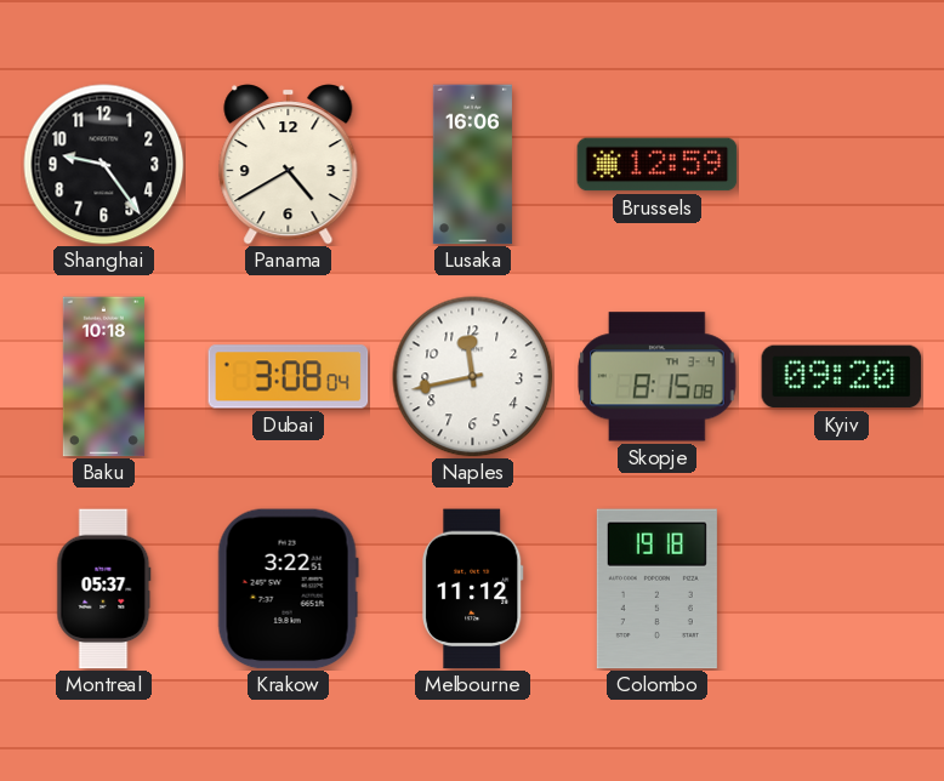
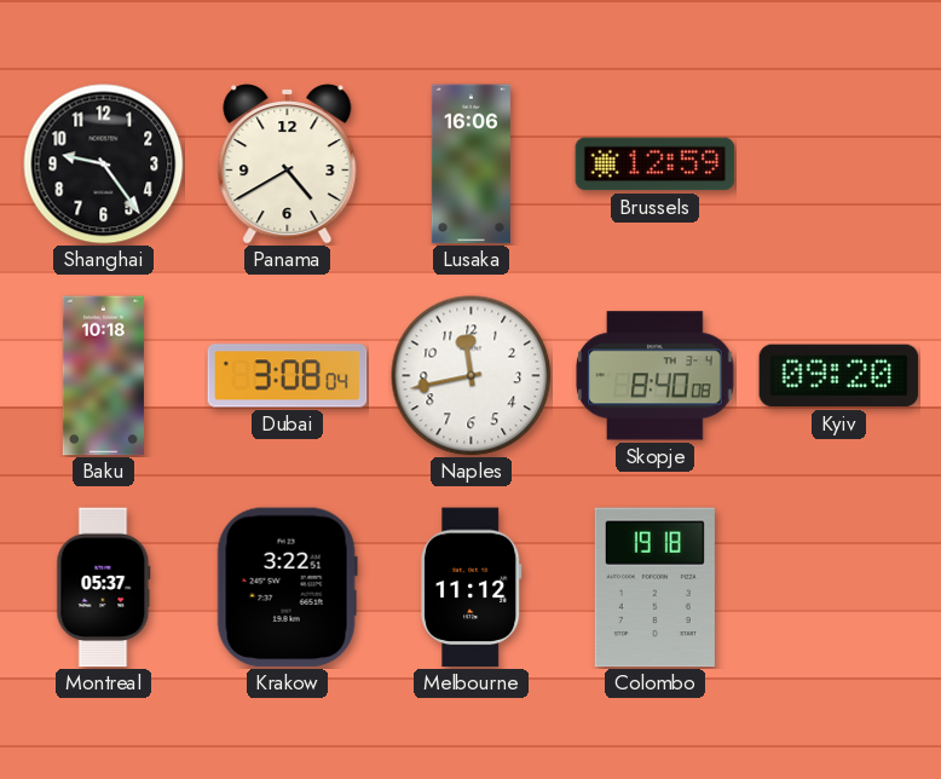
Skopje: 8:15 -> 8:40 (656, 376)
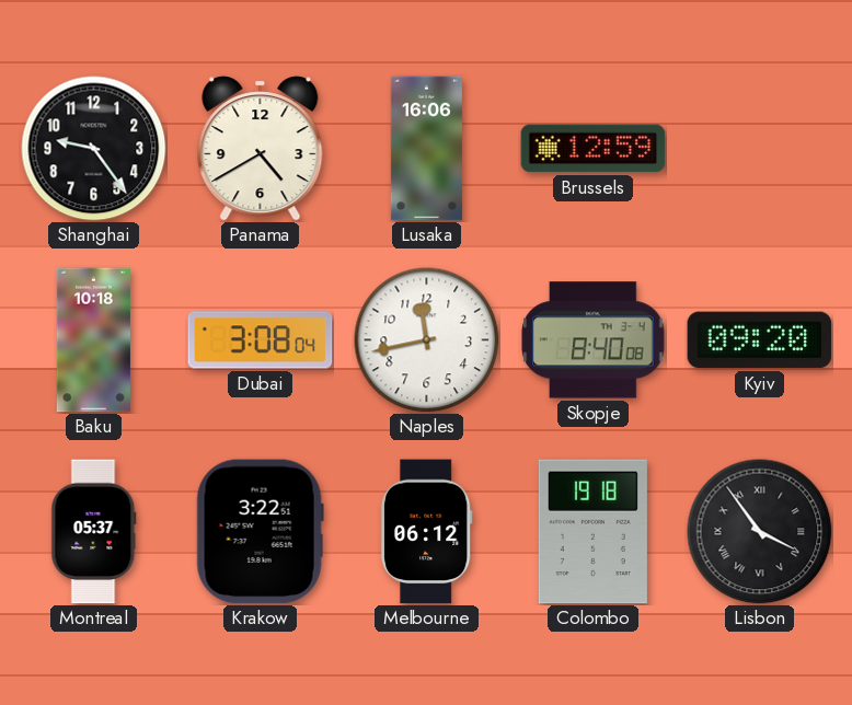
Melbourne: 11:12 -> 06:12 (427, 532)
Lisbon: none -> 3:54 (760, 532)
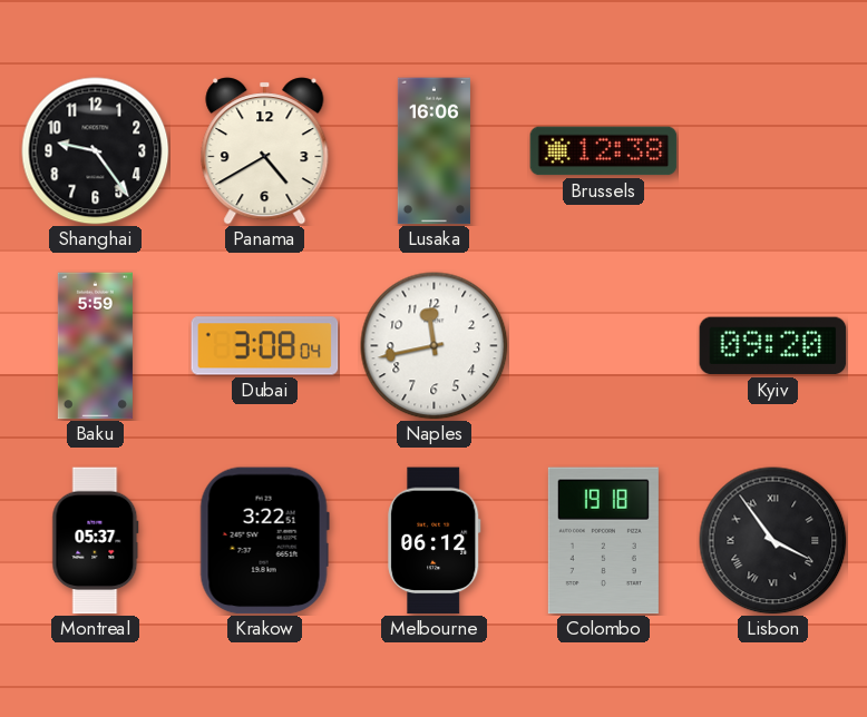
Brussels: 12:59 -> 12:38 (604, 151)
Baku: 10:18 -> 5:59 (95, 346)
Skopje: 8:40 -> none (594, 340)
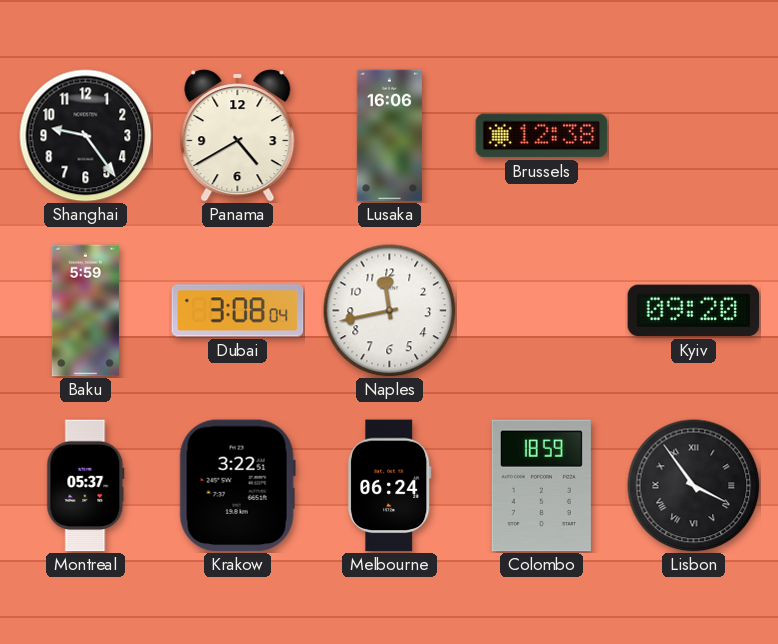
Melbourne: 06:12 -> 06:24 (390, 486)
Colombo: 19:18 -> 18:59 (541, 486)
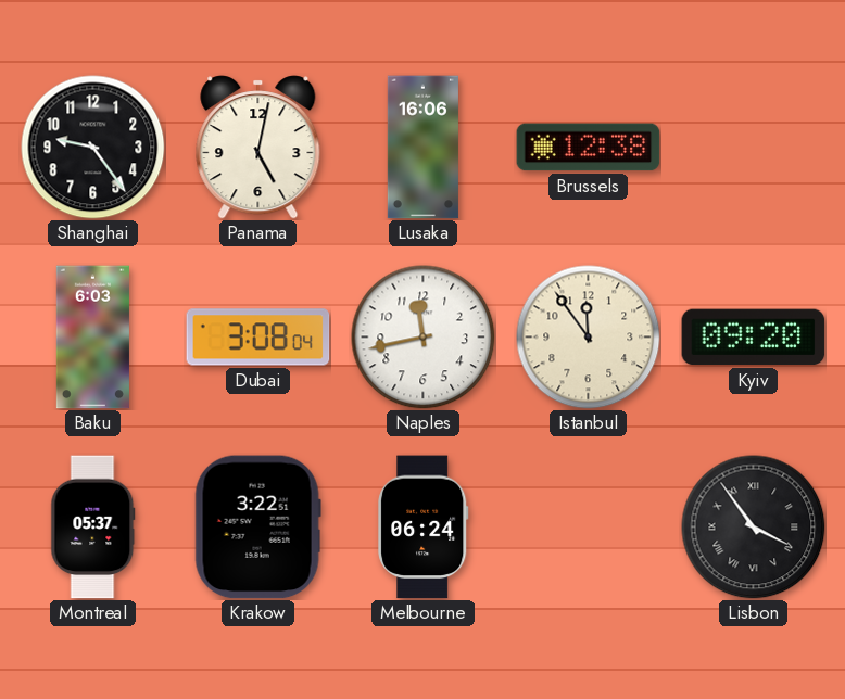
Panama: 4:40 -> 5:02 (258, 148)
Baku: 5:59 -> 6:03 (92, 338)
Istanbul: none -> 11:54 (589, 338)
Colombo: 18:59 -> none (541, 486)
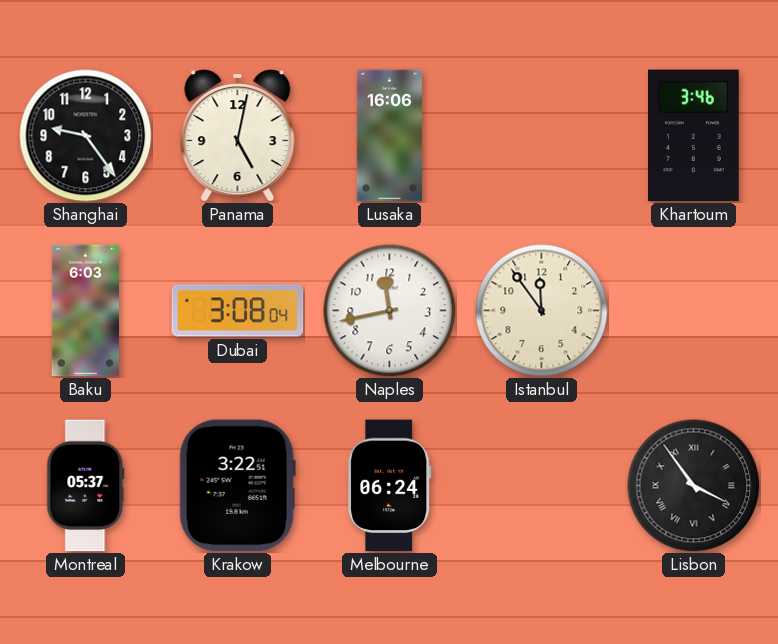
Brussels: 12:38 -> none (589, 148)
Khartoum: none -> 3:46 (694, 136)
Kyiv: 09:20 -> none (754, 338)
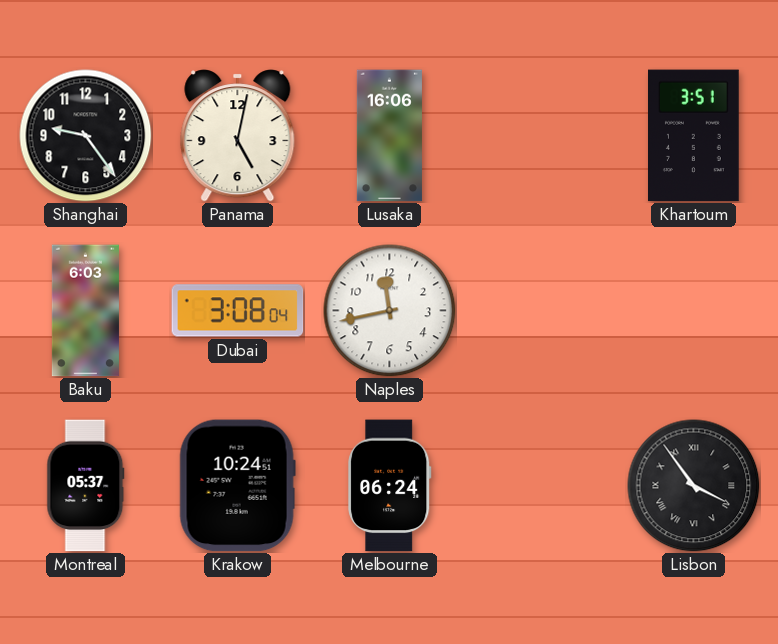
Khartoum: 3:46 -> 3:51 (694, 136)
Istanbul: 11:54 -> none (542, 311)
Krakow: 3:22 -> 10:24 (237, 486)
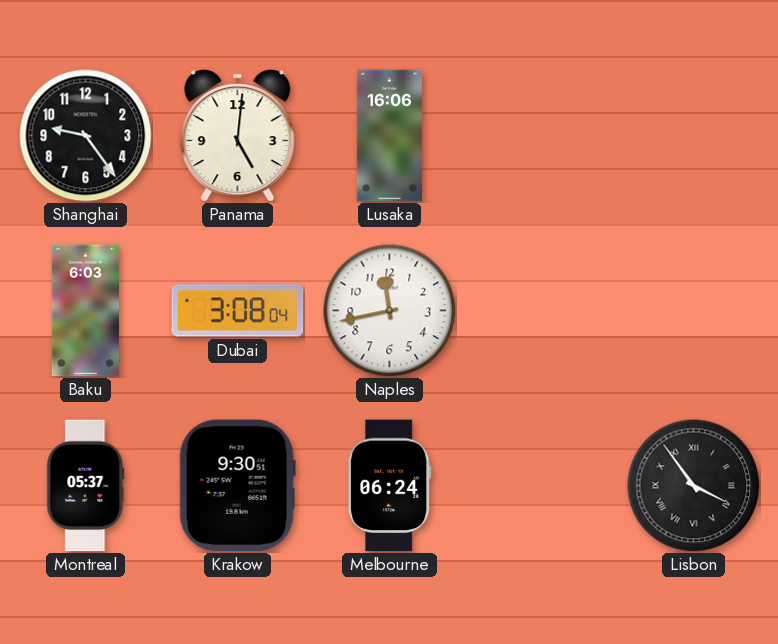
Panama: 5:02 -> 5:01 (238, 136)
Khartoum: 3:51 -> none (694, 136)
Krakow: 10:24 -> 9:30 (237, 486)
